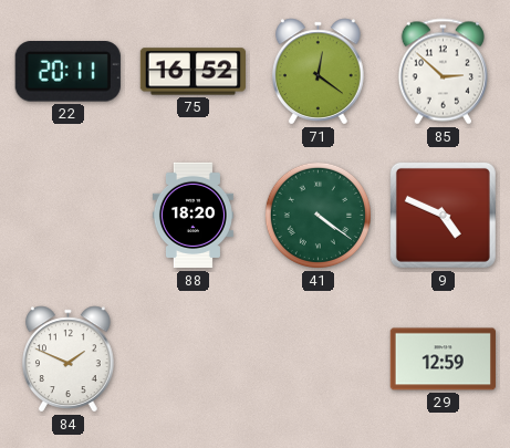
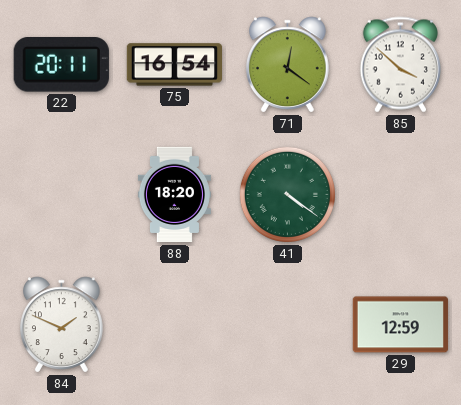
75: 16:52 -> 16:54 (174, 65)
85: 2:52 -> 3:52 (400, 65)
9: 4:49 -> none (443, 215)
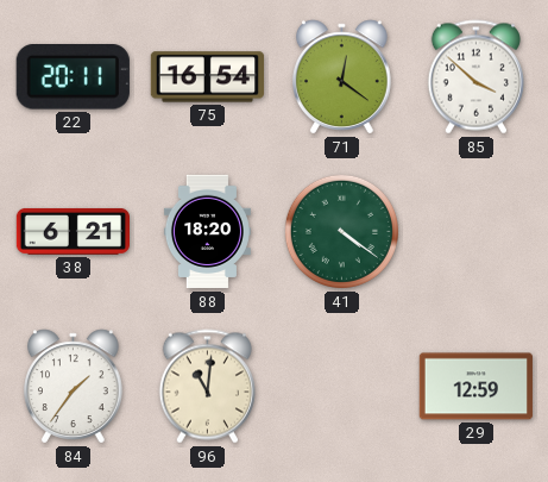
38: none -> 6:21 (73, 231)
84: 1:49 -> 1:36 (74, 387)
96: none -> 11:01 (207, 387)
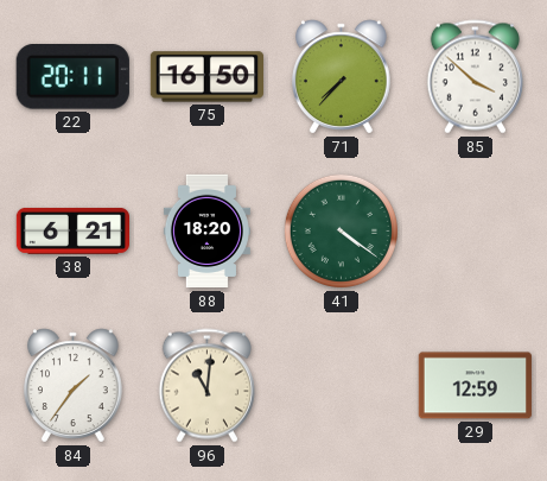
75: 16:54 -> 16:50 (206, 77)
71: 12:21 -> 7:37 (342, 77)
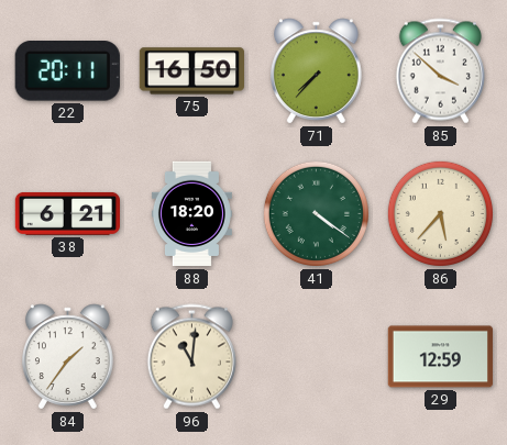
86: none -> 5:37 (440, 213)
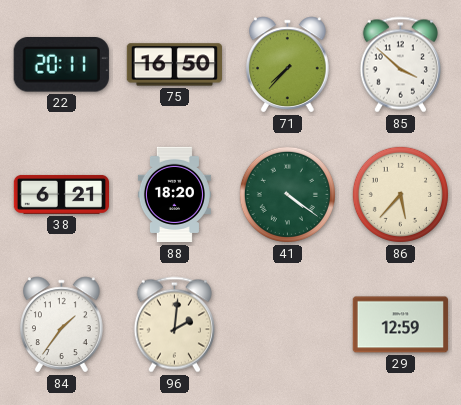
96: 11:01 -> 2:01 (174, 325)
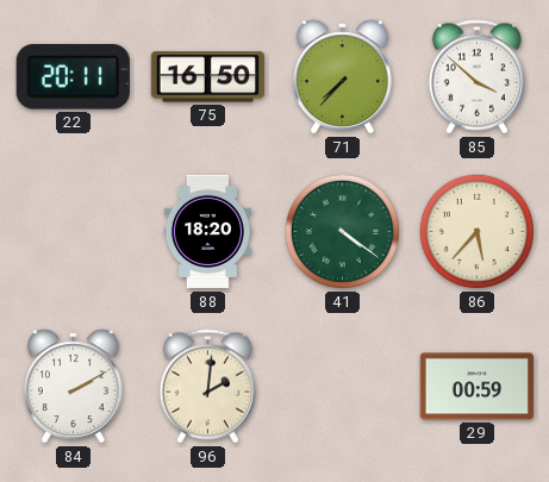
38: 6:21 -> none (61, 194)
84: 1:36 -> 2:10 (74, 387)
29: 12:59 -> 00:59 (476, 387)
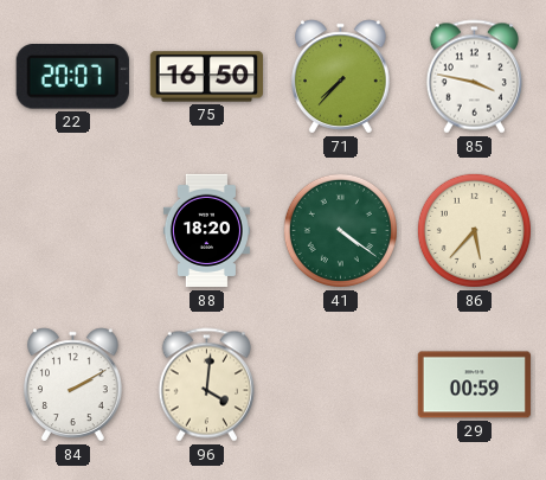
22: 20:11 -> 20:07 (72, 77)
85: 3:52 -> 3:47 (474, 77)
96: 2:01 -> 4:01 (206, 385)
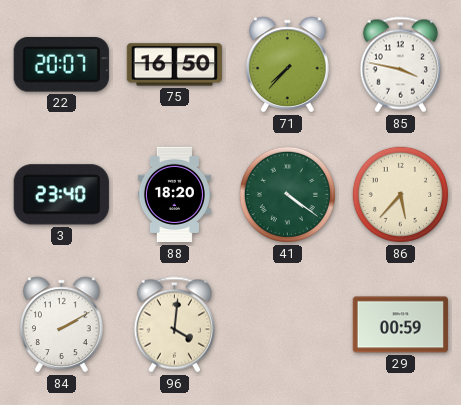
3: none -> 23:40 (61, 195)
